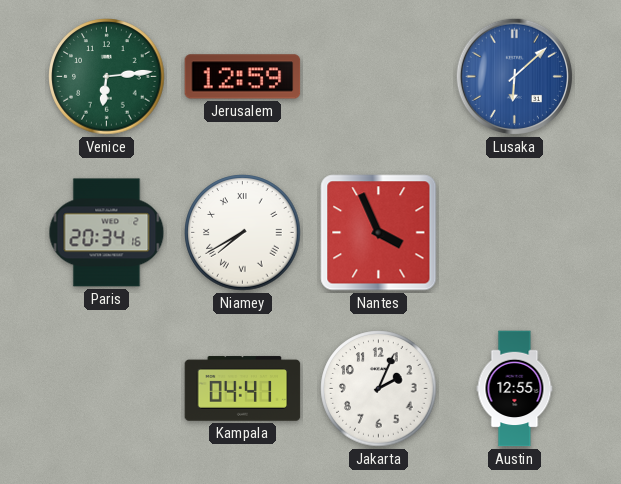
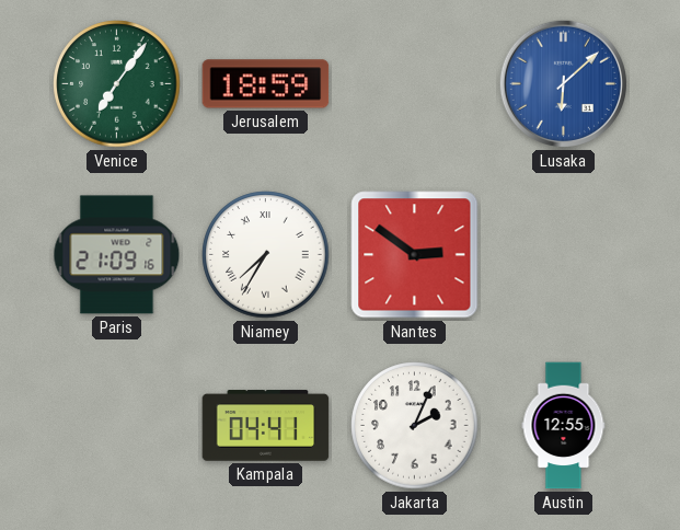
Venice: 6:14 -> 7:06 (117, 84)
Jerusalem: 12:59 -> 18:59 (266, 84)
Paris: 20:34 -> 21:09 (117, 255)
Niamey: 7:40 -> 7:35 (266, 255)
Nantes: 3:56 -> 2:51 (415, 255)
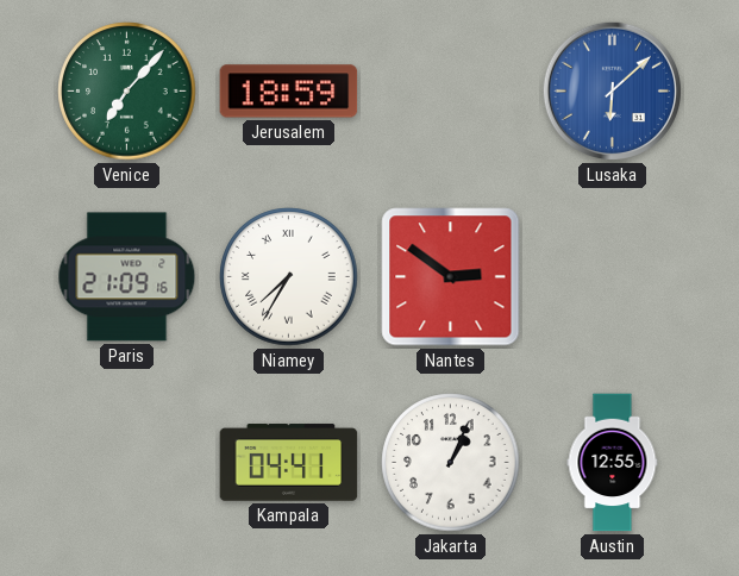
Venice: 7:06 -> 7:07 (127, 92)
Jakarta: 2:04 -> 1:04 (451, 463)
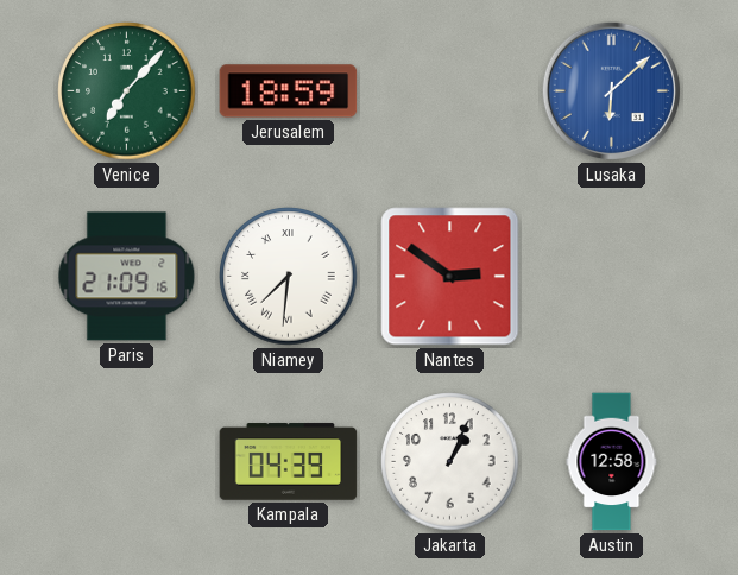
Niamey: 7:35 -> 7:31 (289, 277)
Kampala: 04:41 -> 04:39 (289, 462)
Austin: 12:55 -> 12:58 (612, 462)
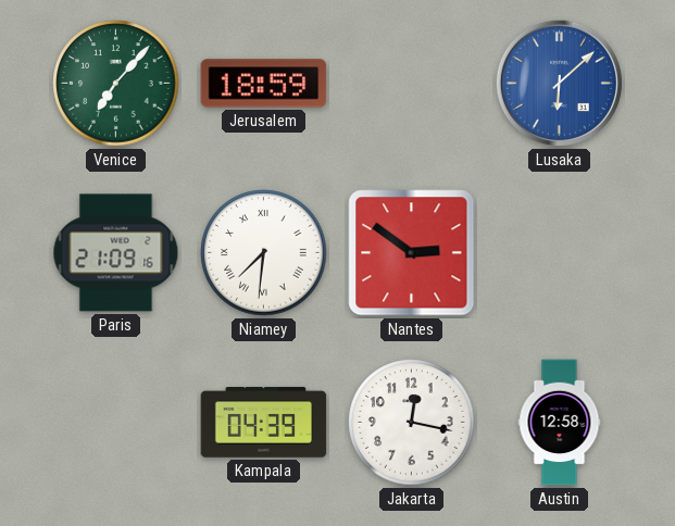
Jakarta: 1:04 -> 12:17 (412, 423)
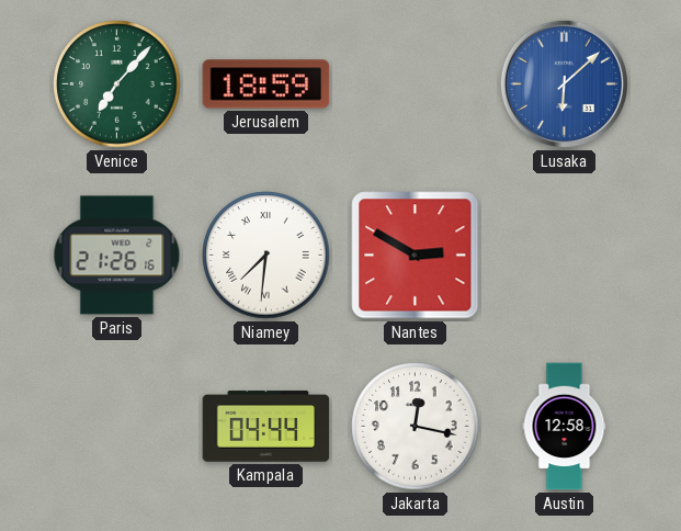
Paris: 21:09 -> 21:26 (117, 256)
Nantes: 2:51 -> 2:50 (416, 256)
Kampala: 04:39 -> 04:44 (266, 427)
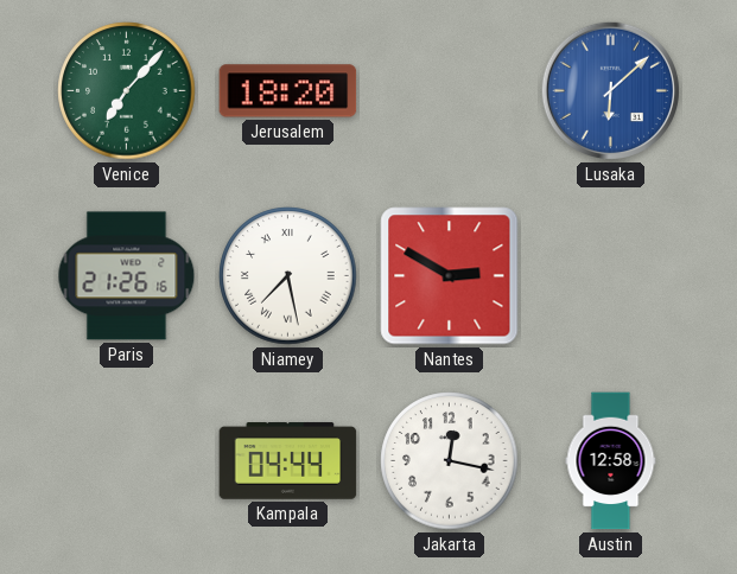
Jerusalem: 18:59 -> 18:20 (288, 91)
Niamey: 7:31 -> 7:28 (288, 276)
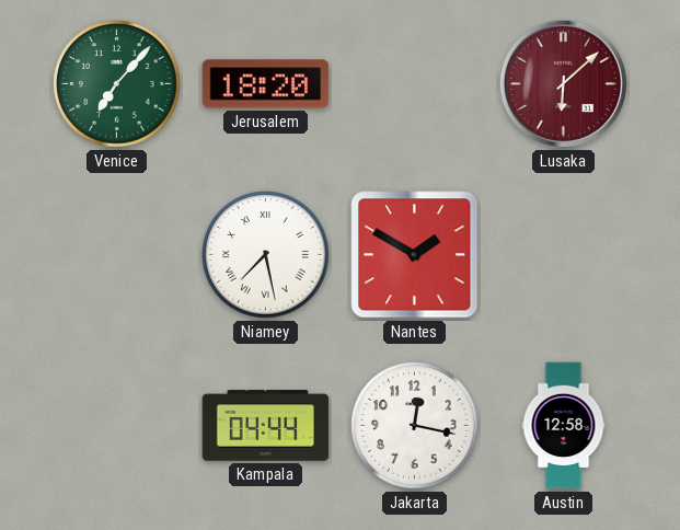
Lusaka dial: blue -> burgundy (563, 83)
Paris: 21:26 -> none (127, 276)
Nantes: 2:50 -> 1:50 (415, 255)
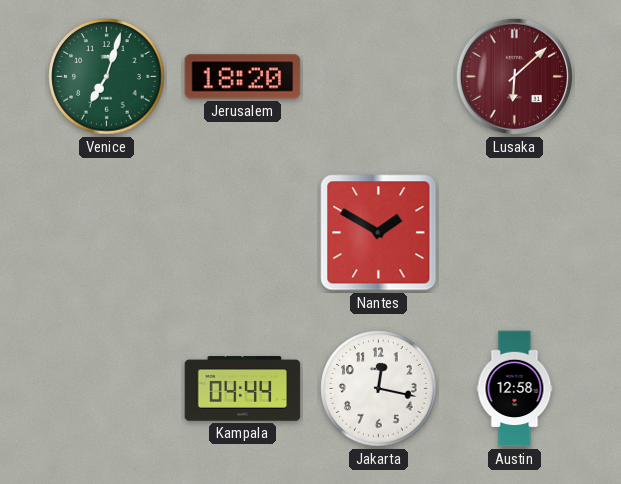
Venice: 7:07 -> 7:03 (107, 77)
Niamey: 7:28 -> none (266, 255)
